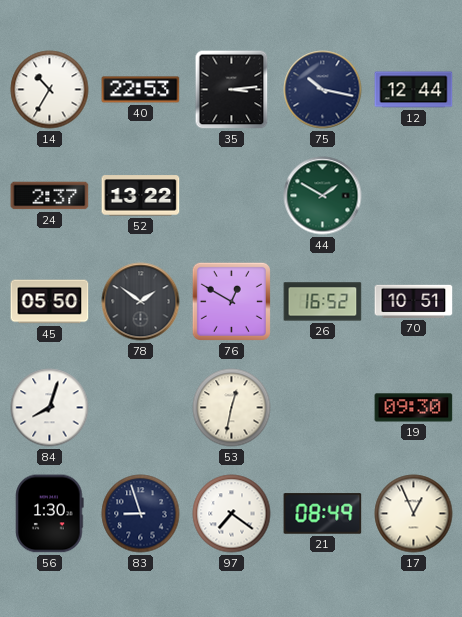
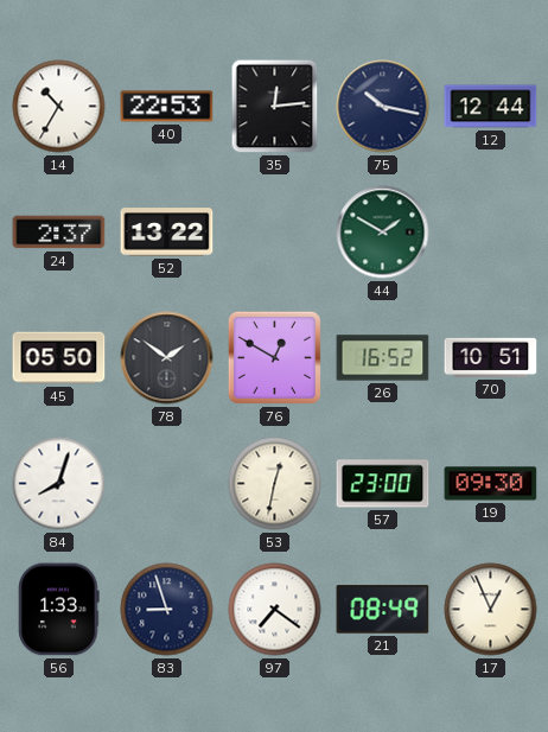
35: 3:14 -> 12:14 (275, 107)
57: none -> 23:00 (383, 484)
56: 1:30 -> 1:33 (59, 610)
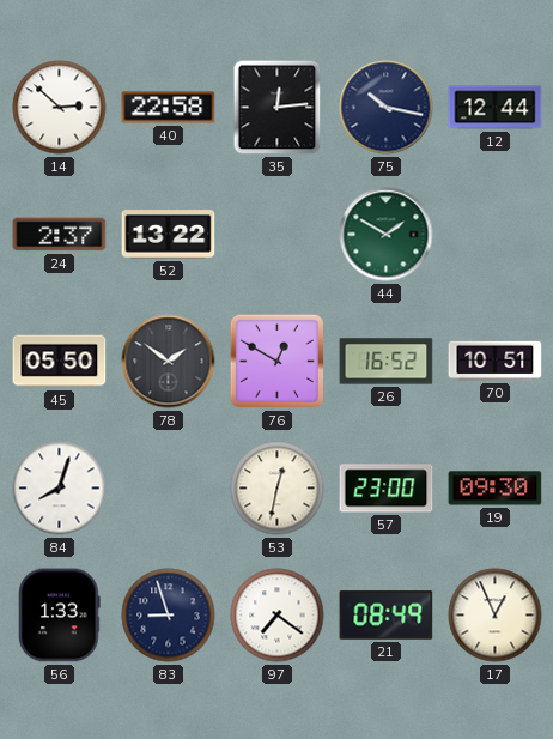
14: 10:35 -> 2:52 (60, 108)
40: 22:53 -> 22:58 (169, 108)
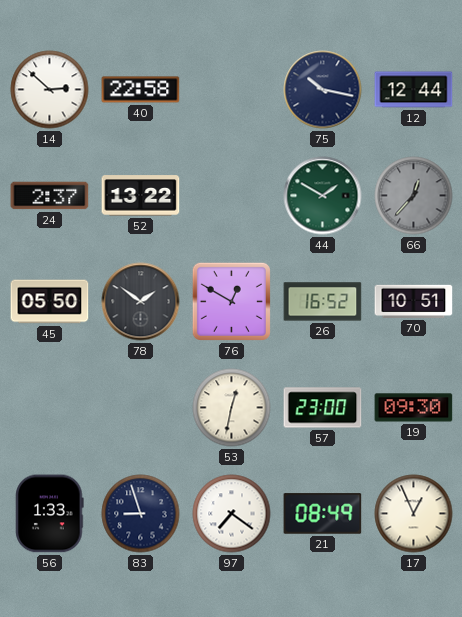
35: 12:14 -> none (278, 108)
66: none -> 12:37 (414, 196)
84: 8:03 -> none (60, 489)
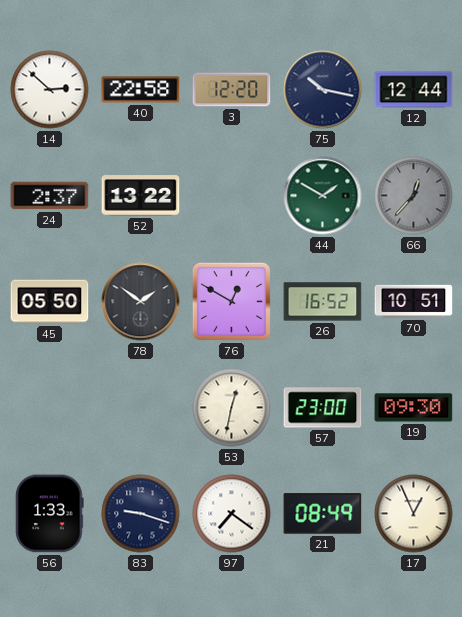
3: none -> 12:20 (232, 90)
83: 8:57 -> 9:18 (141, 514)
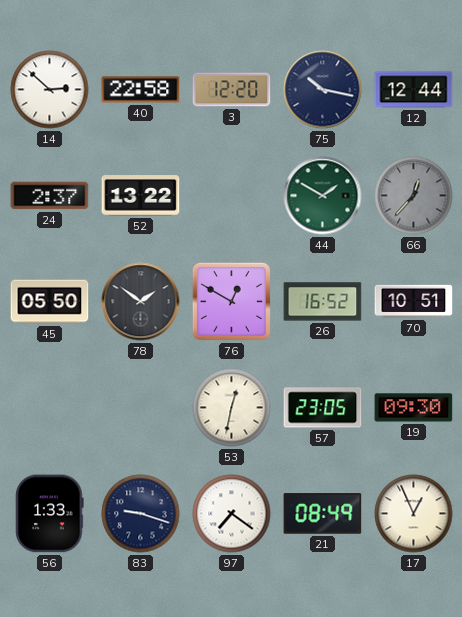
57: 23:00 -> 23:05 (323, 408)
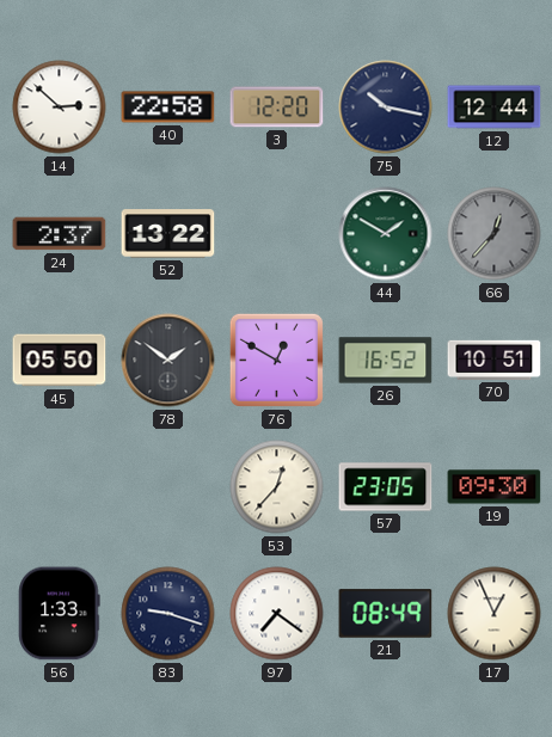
53: 12:32 -> 12:37 (277, 487)
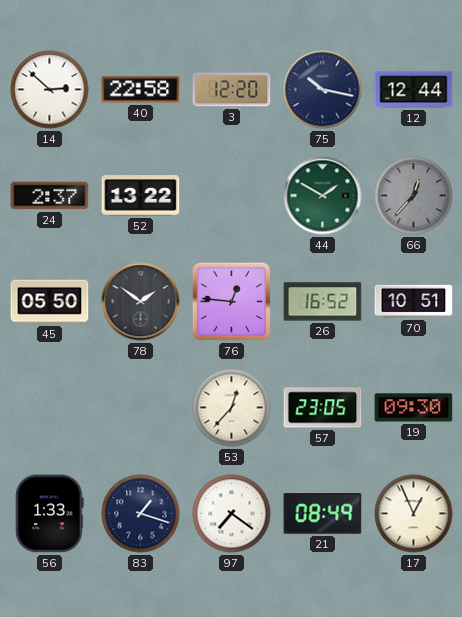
76: 12:50 -> 12:46 (231, 301)
83: 9:18 -> 1:18 (141, 514)
